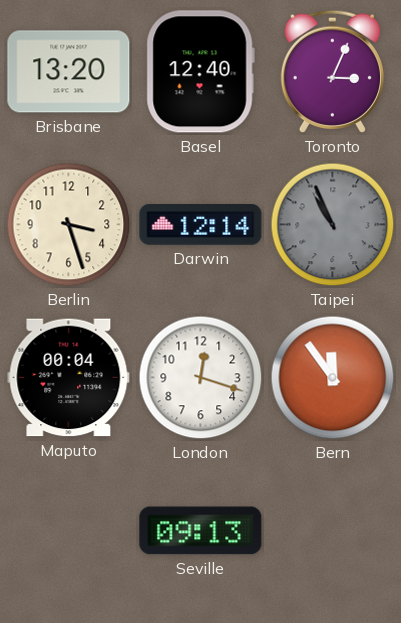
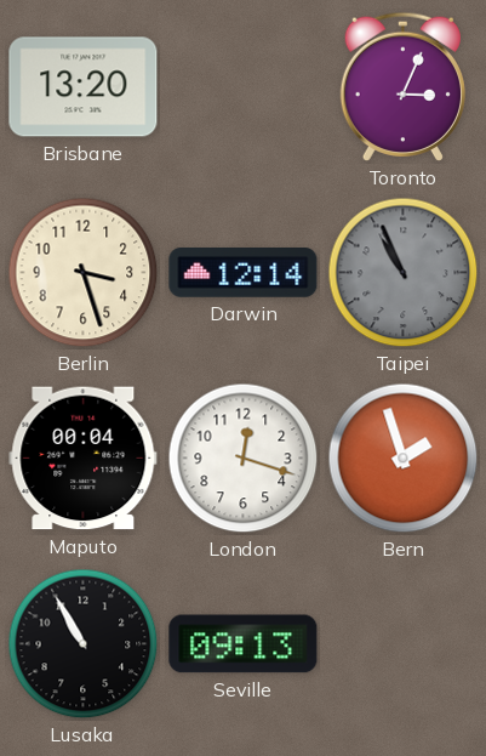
Basel: 12:40 -> none (200, 72)
Bern: 11:54 -> 1:57 (404, 459)
Lusaka: none -> 10:55 (84, 644)
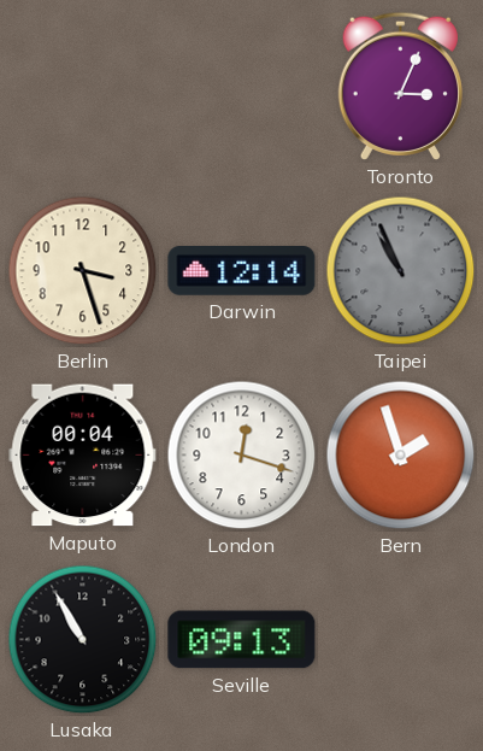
Brisbane: 13:20 -> none (84, 87)
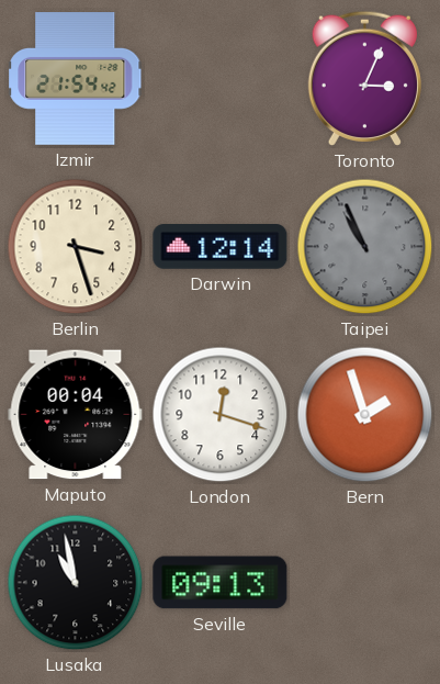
Izmir: none -> 21:54 (76, 79)
Lusaka: 10:55 -> 10:58 (76, 583)
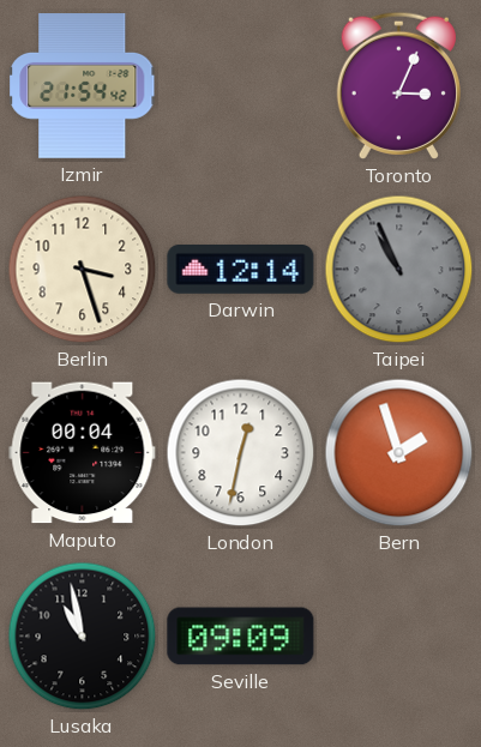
London: 12:18 -> 12:32 (241, 453)
Seville: 09:13 -> 09:09 (241, 637)
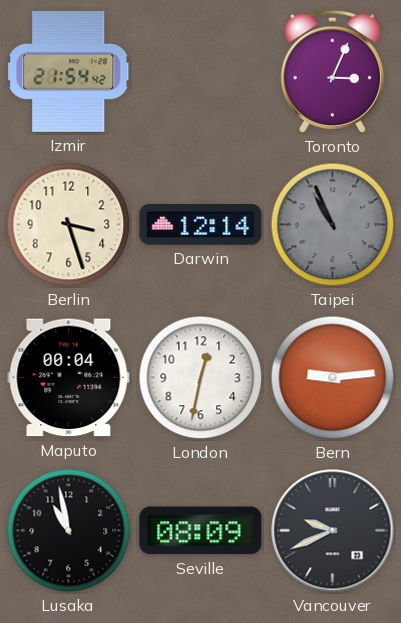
Bern: 1:57 -> 9:14 (333, 378)
Seville: 09:09 -> 08:09 (201, 531)
Vancouver: none -> 9:41 (333, 531)
